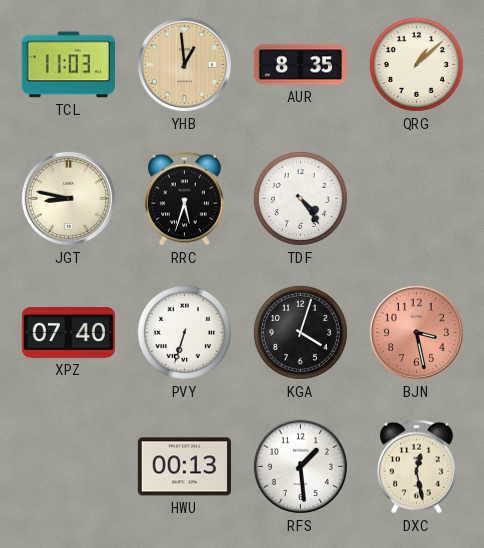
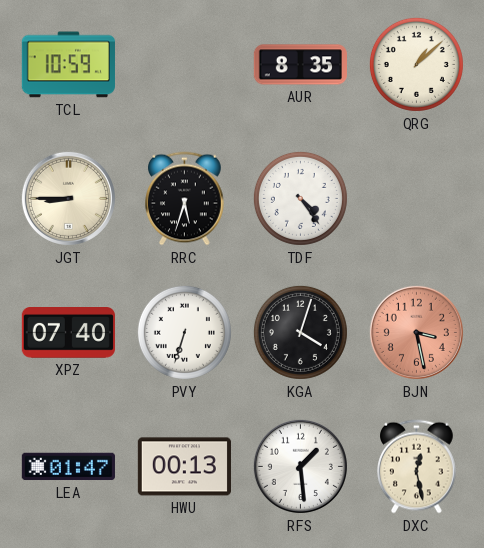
TCL: 11:03 -> 10:59 (68, 65)
YHB: 12:59 -> none (184, 64)
JGT: 8:47 -> 8:45 (68, 198)
LEA: none -> 01:47 (68, 467)
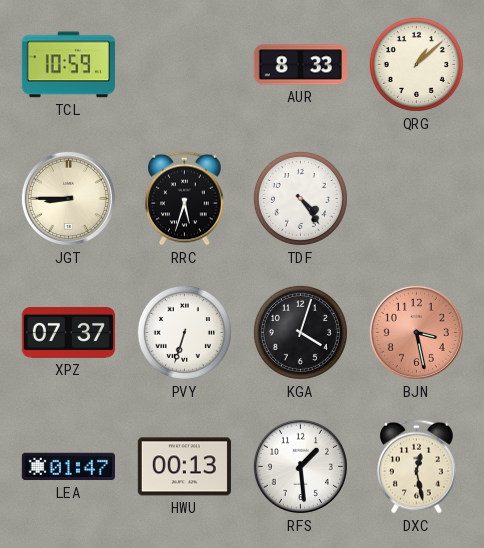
AUR: 8:35 -> 8:33 (300, 65)
XPZ: 07:40 -> 07:37 (68, 333)
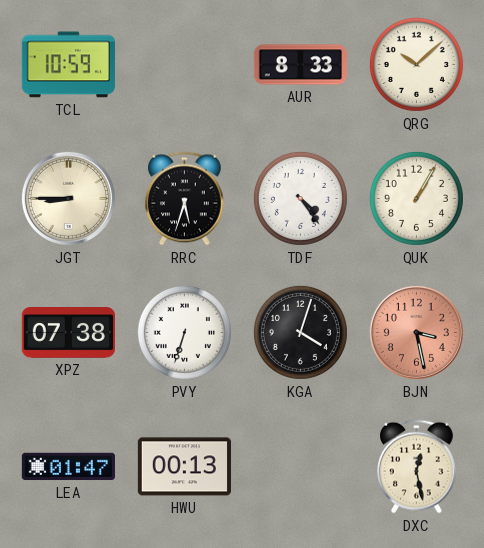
QRG: 1:08 -> 10:08 (416, 64)
QUK: none -> 1:05 (416, 198)
XPZ: 07:37 -> 07:38 (68, 333)
RFS: 1:29 -> none (300, 466)
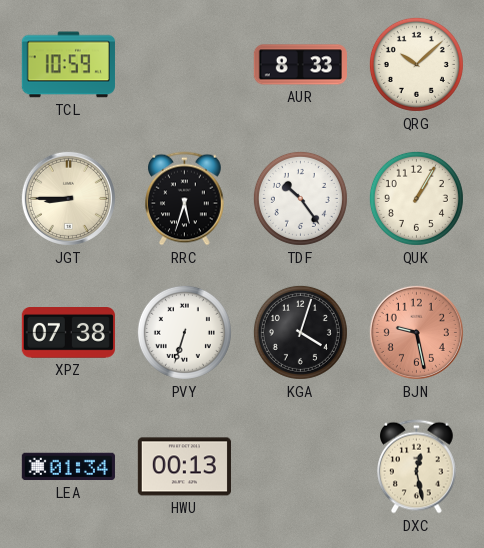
TDF: 4:24 -> 10:24 (300, 198)
BJN: 3:28 -> 9:28 (416, 332)
LEA: 01:47 -> 01:34 (68, 467)
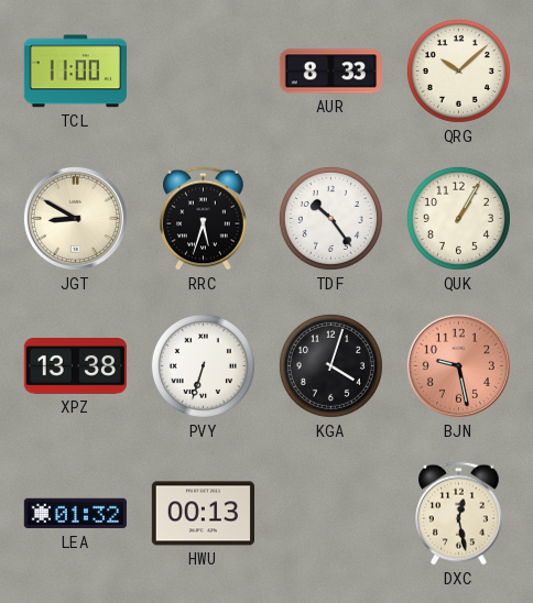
TCL: 10:59 -> 11:00 (75, 72)
JGT: 8:45 -> 8:50 (75, 218)
XPZ: 07:38 -> 13:38 (75, 366)
LEA: 01:34 -> 01:32 (75, 514)
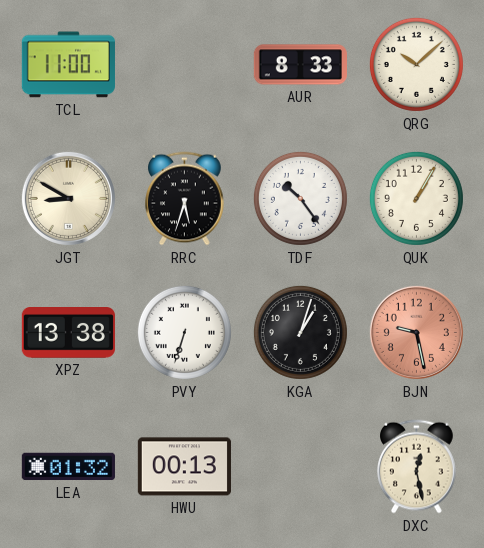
KGA: 4:03 -> 1:03 (300, 332)
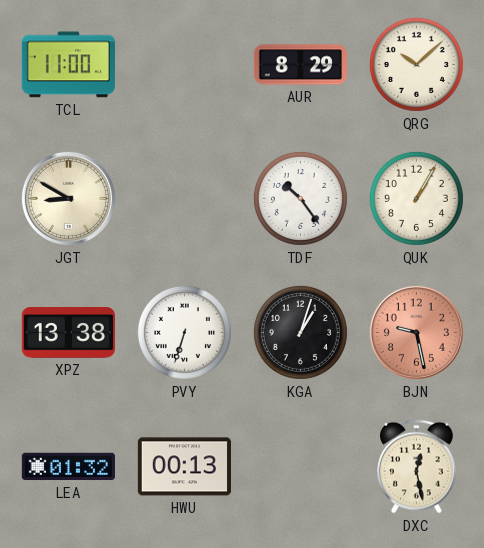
AUR: 8:33 -> 8:29 (300, 65)
RRC: 5:33 -> none (185, 199)
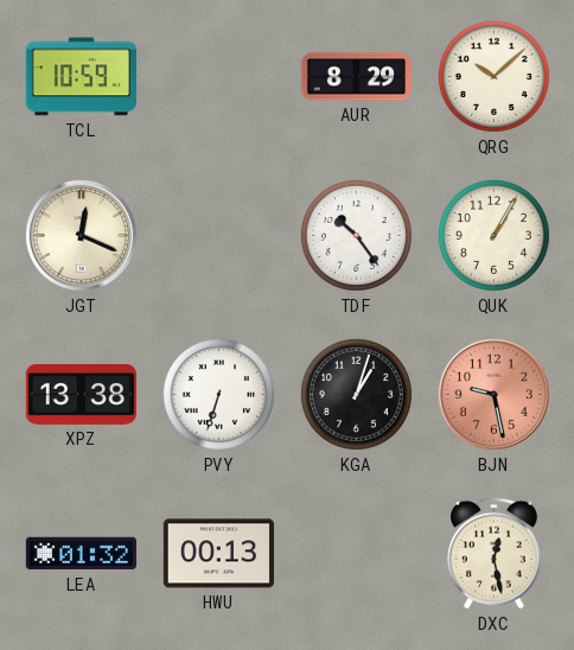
TCL: 11:00 -> 10:59 (81, 77)
JGT: 8:50 -> 12:19 (81, 235)
